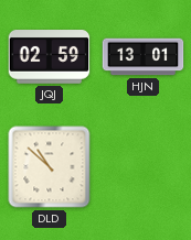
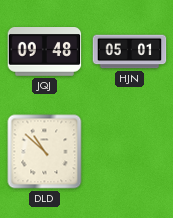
JQJ: 02:59 -> 09:48 (45, 52)
HJN: 13:01 -> 05:01 (130, 52)
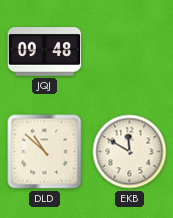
HJN: 05:01 -> none (130, 52)
EKB: none -> 11:50 (130, 152)
